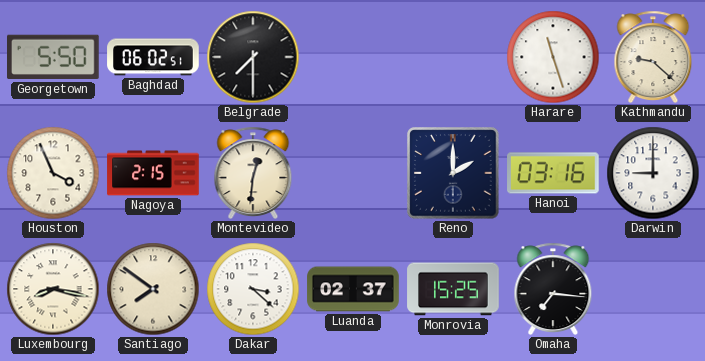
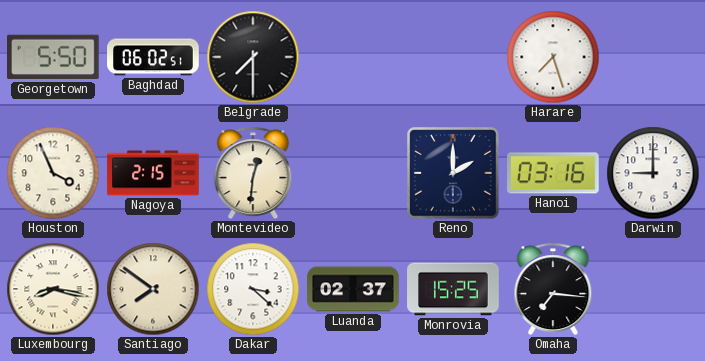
Harare: 11:27 -> 7:27 (553, 57)
Kathmandu: 9:22 -> none (653, 57)
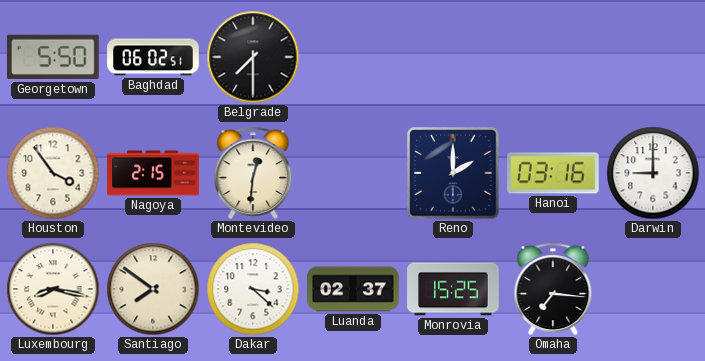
Harare: 7:27 -> none (553, 57)
Houston: 3:56 -> 3:54 (53, 173)
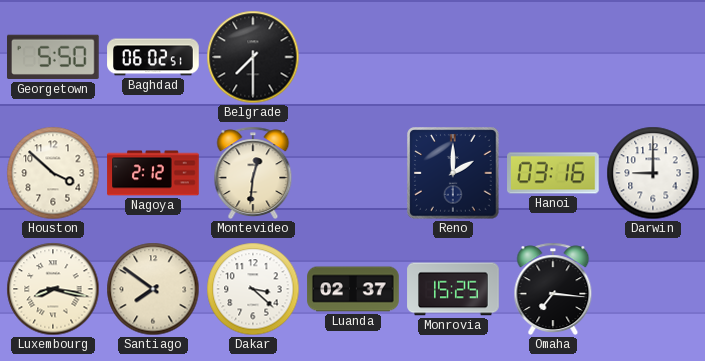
Houston: 3:54 -> 3:52 (53, 173)
Nagoya: 2:15 -> 2:12 (153, 173)
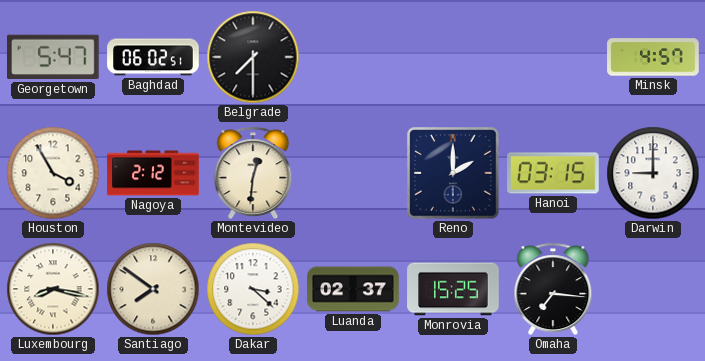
Georgetown: 5:50 -> 5:47 (54, 57)
Minsk: none -> 4:57 (653, 57)
Houston: 3:52 -> 3:55 (53, 173)
Hanoi: 03:16 -> 03:15 (553, 173)
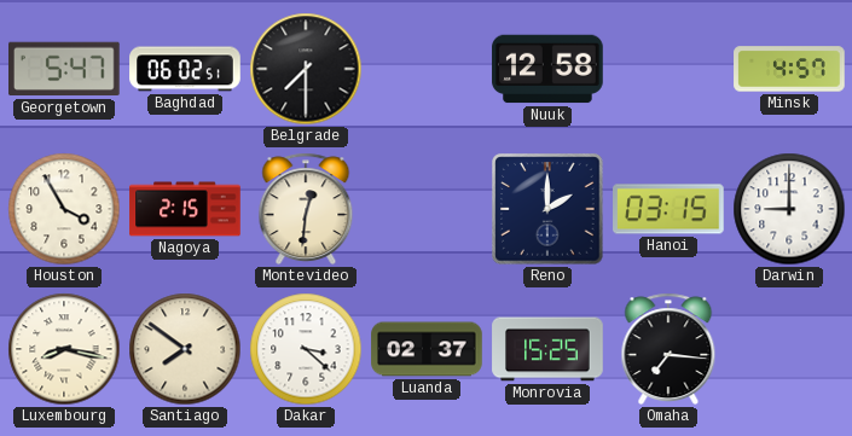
Nuuk: none -> 12:58 (547, 69)
Nagoya: 2:12 -> 2:15 (185, 209)
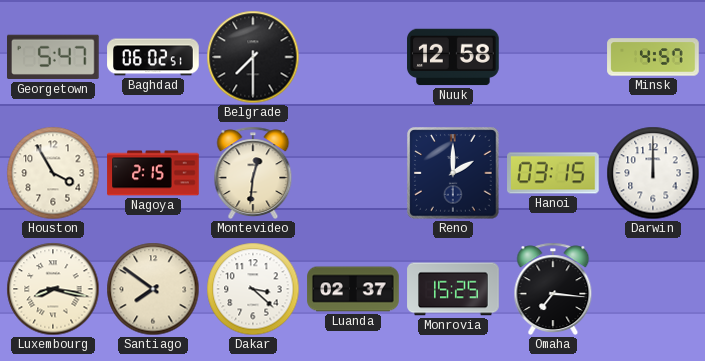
Darwin: 9:00 -> 12:00 (653, 173)
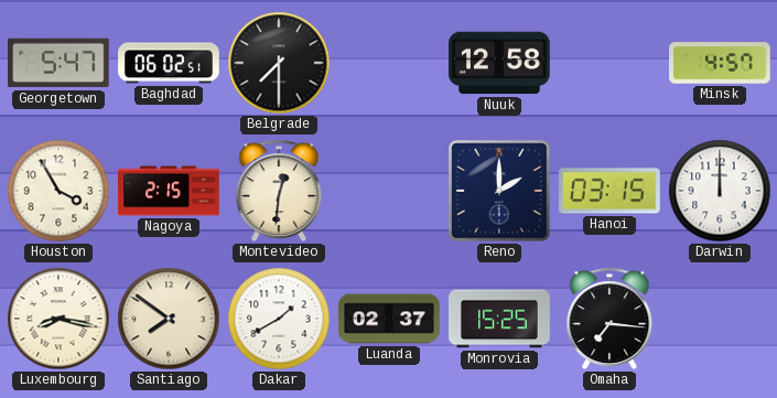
Dakar: 3:22 -> 1:40 (279, 319)
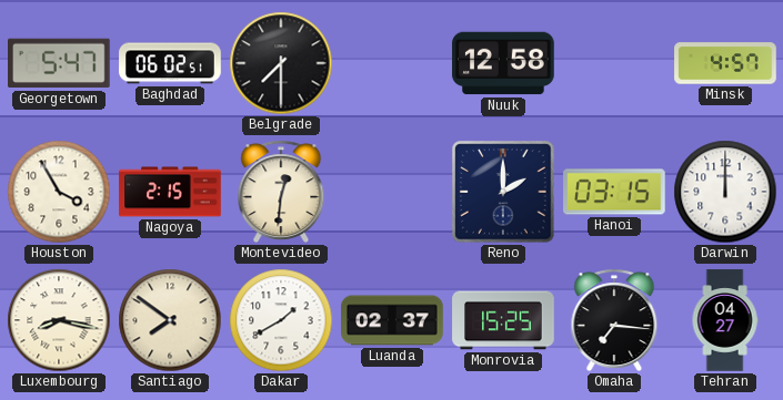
Tehran: none -> 04:27 (725, 320)
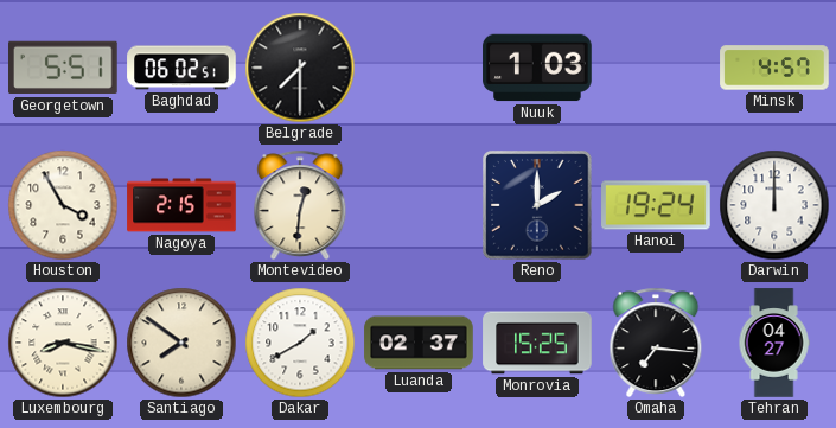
Georgetown: 5:47 -> 5:51 (64, 68)
Nuuk: 12:58 -> 1:03 (537, 68)
Hanoi: 03:15 -> 19:24 (656, 205)
